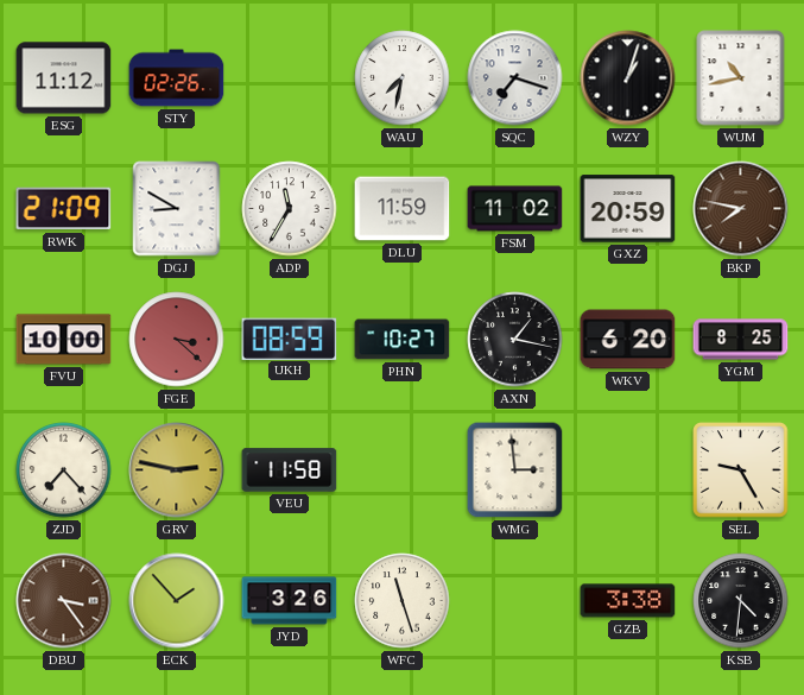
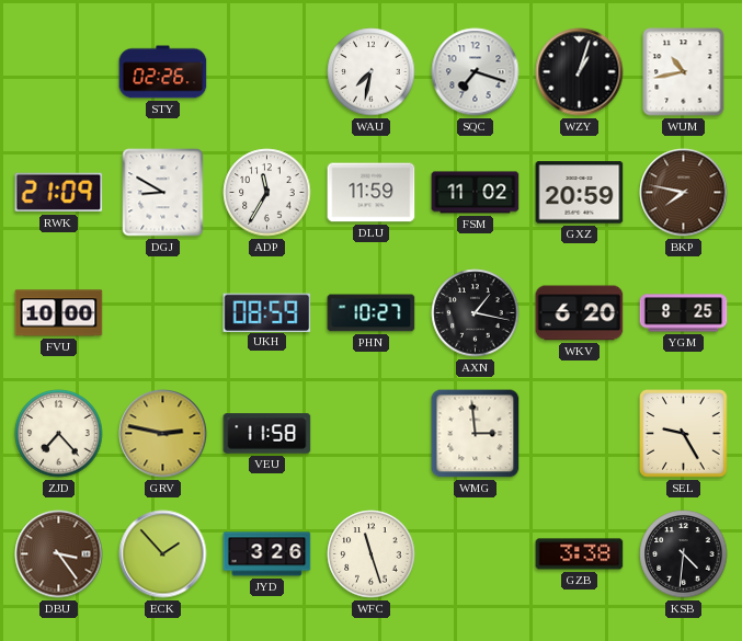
ESG: 11:12 -> none (64, 78)
FGE: 3:22 -> none (177, 340)
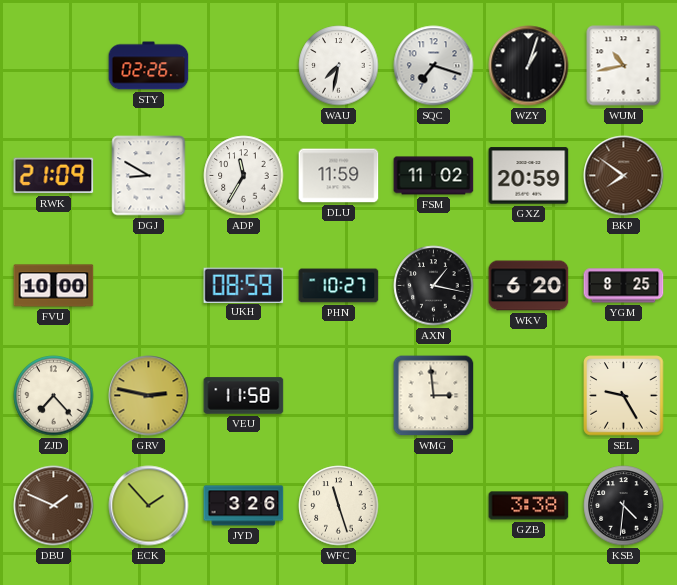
BKP: 7:47 -> 7:51 (624, 176)
DBU: 3:24 -> 1:49 (54, 506)
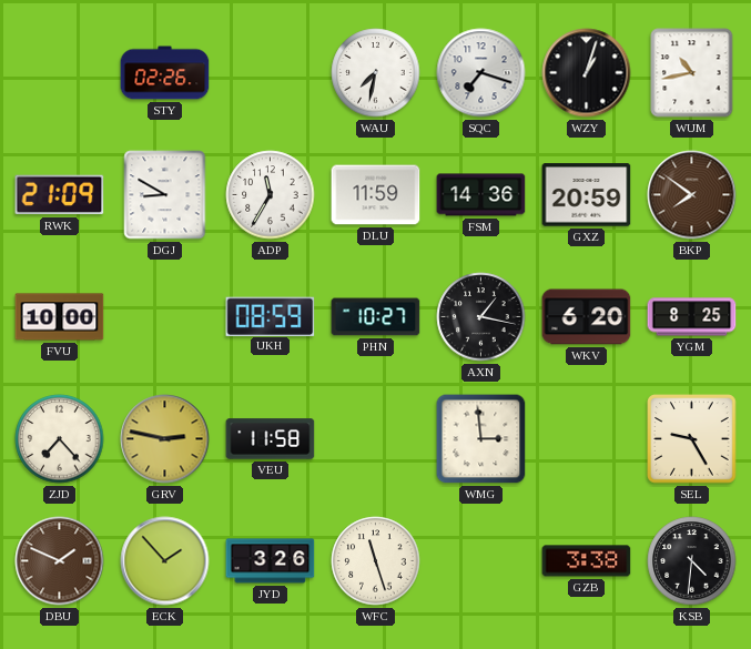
FSM: 11:02 -> 14:36 (481, 195)
